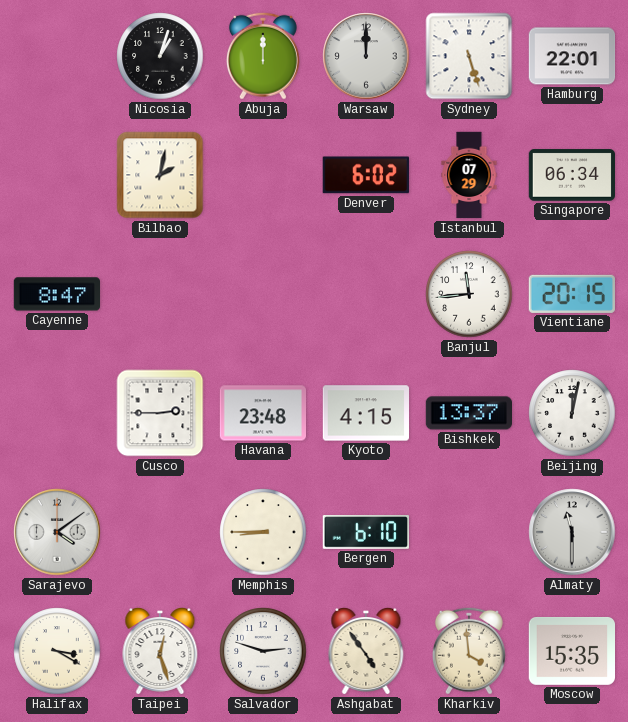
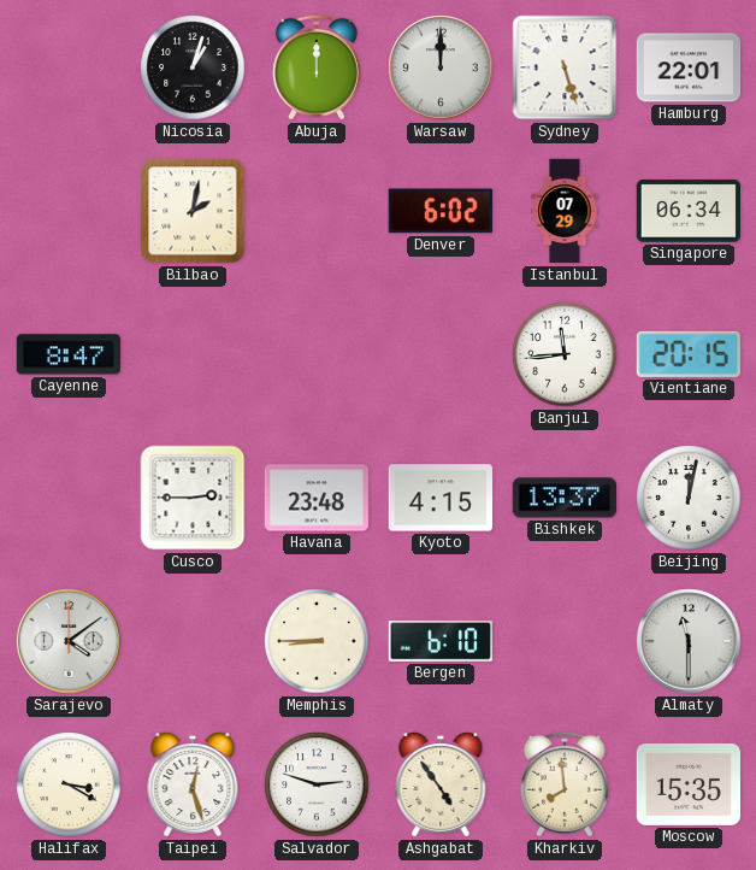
Kharkiv: 3:59 -> 7:59 (565, 784)
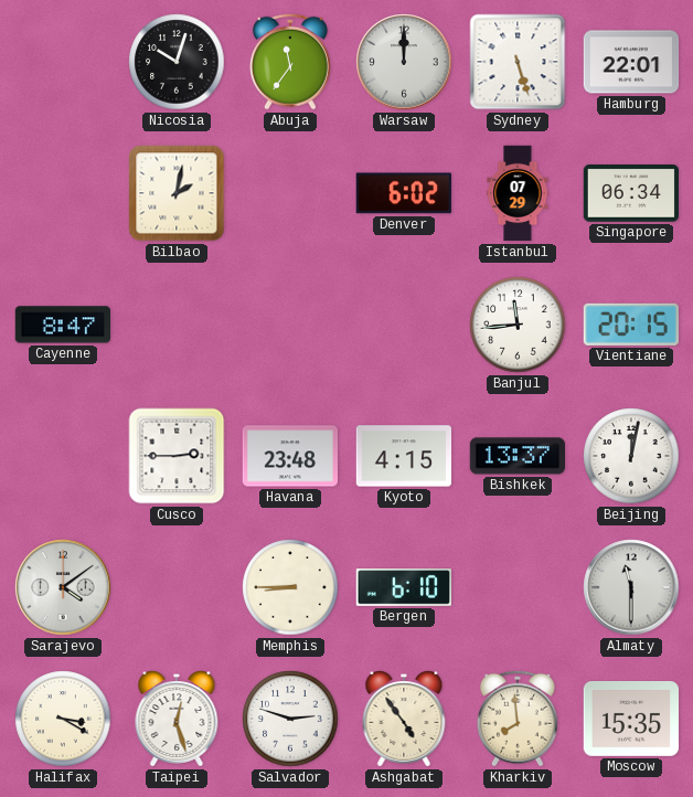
Nicosia: 1:03 -> 10:03 (177, 62)
Abuja: 12:00 -> 11:36 (290, 62)
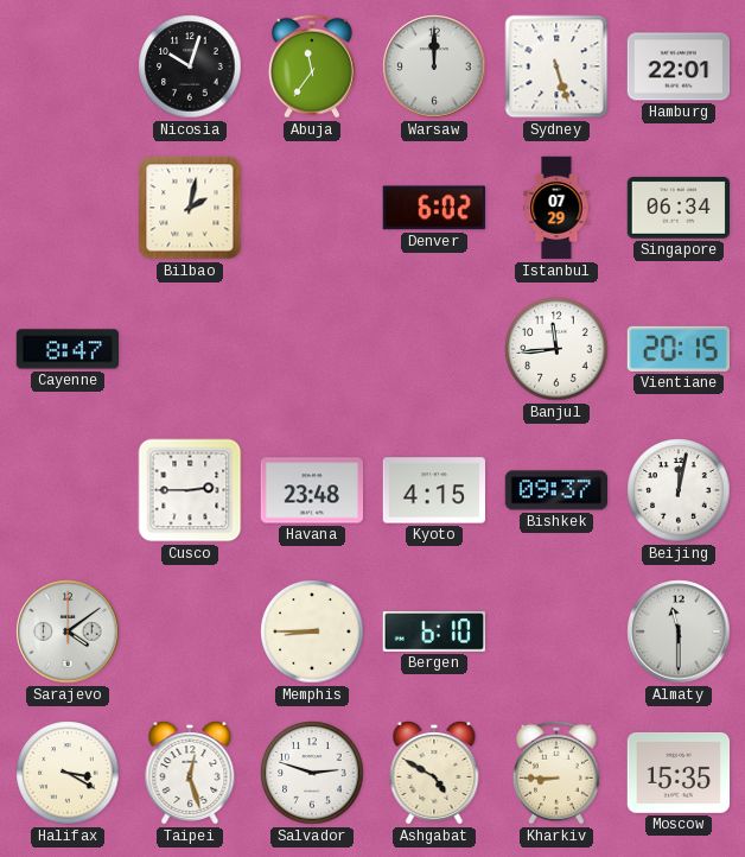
Bishkek: 13:37 -> 09:37 (555, 490)
Ashgabat: 4:54 -> 4:50 (434, 774)
Kharkiv: 7:59 -> 8:45 (556, 773)
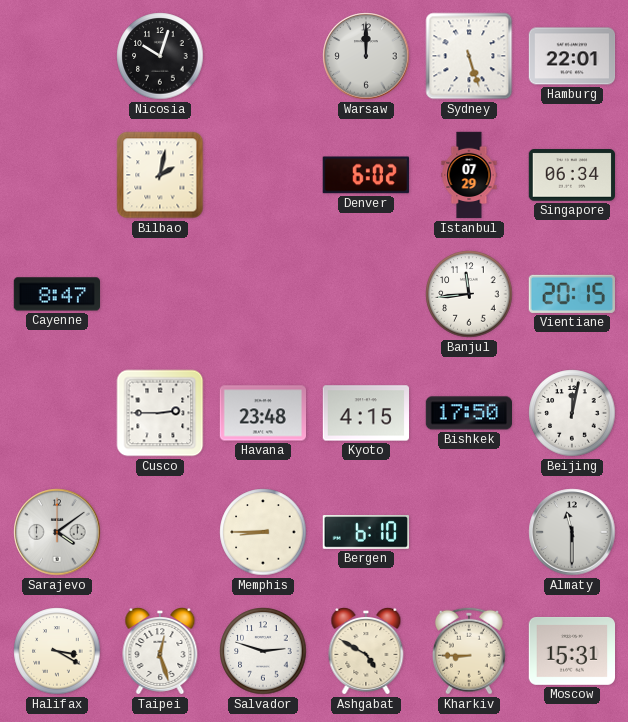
Abuja: 11:36 -> none (312, 66)
Bishkek: 09:37 -> 17:50 (468, 413)
Moscow: 15:35 -> 15:31 (572, 651)
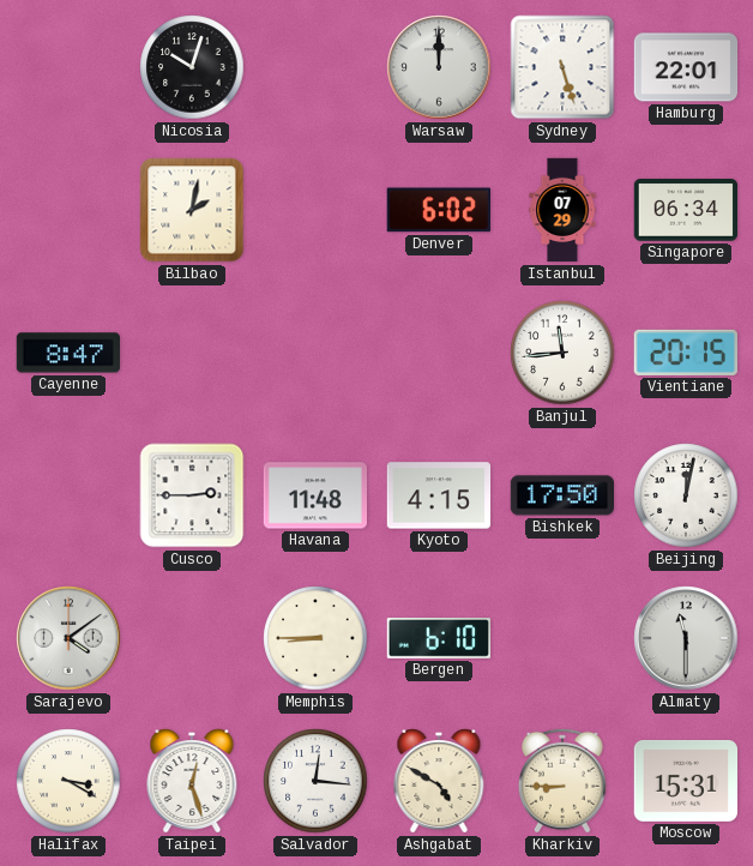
Havana: 23:48 -> 11:48 (314, 495)
Salvador: 2:48 -> 12:16 (315, 781)
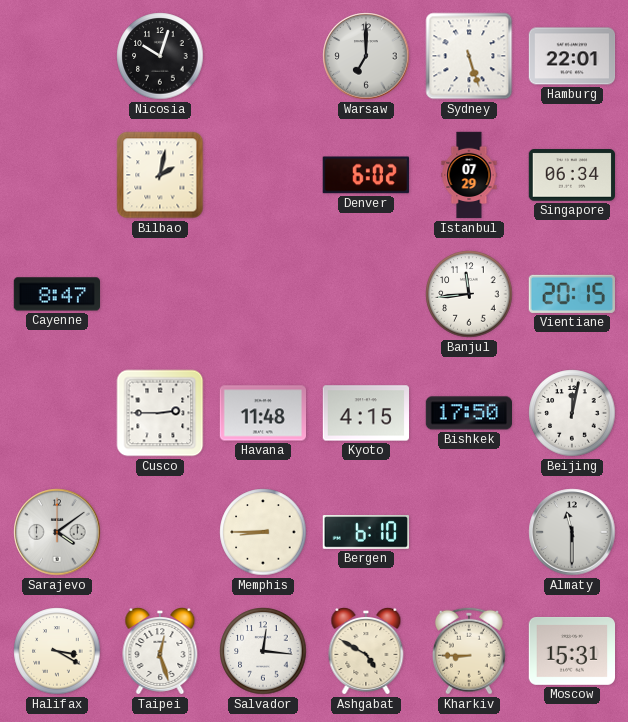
Warsaw: 12:00 -> 7:00 (366, 56)
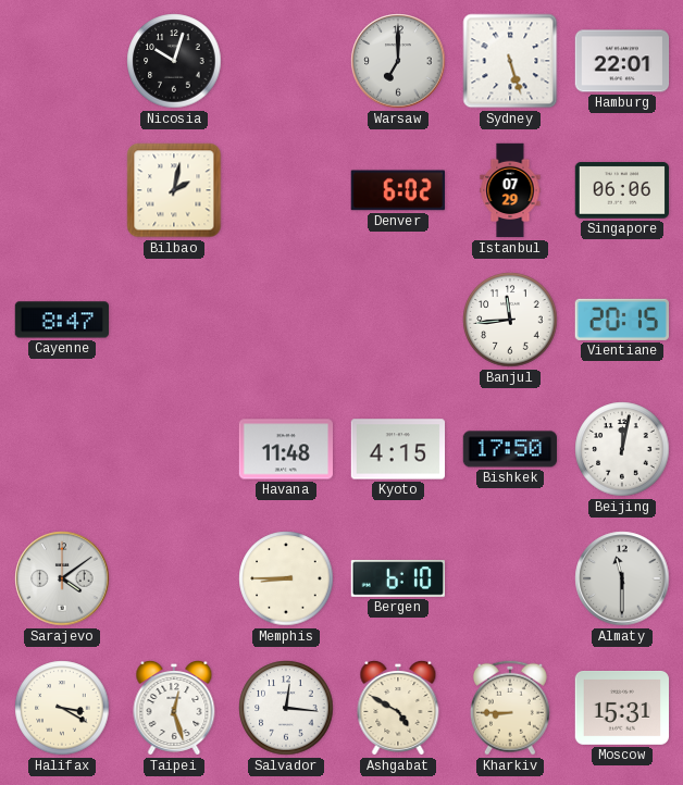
Singapore: 06:34 -> 06:06 (621, 190)
Cusco: 2:45 -> none (160, 413)
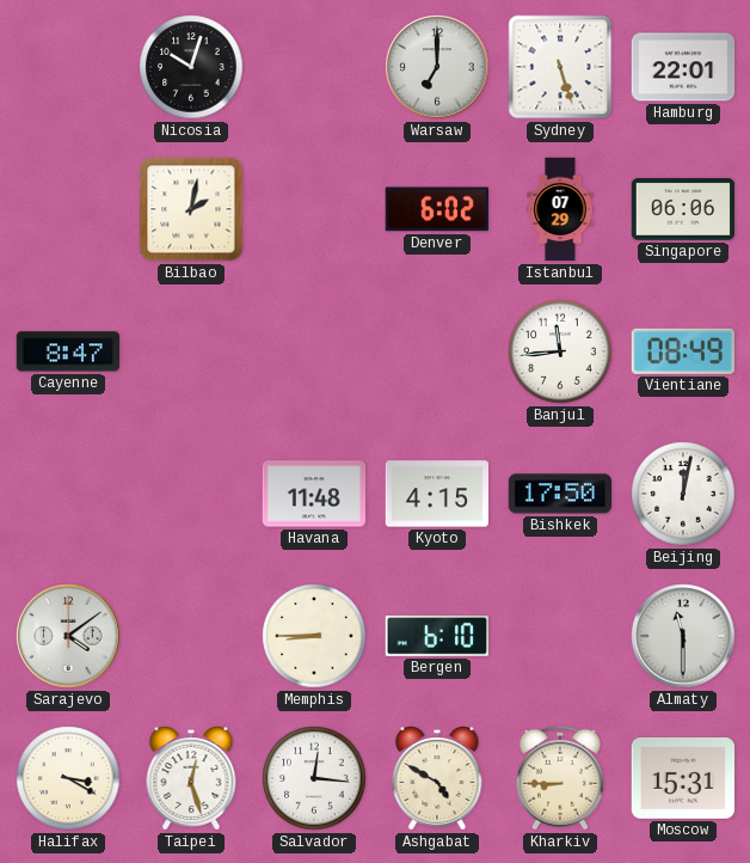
Vientiane: 20:15 -> 08:49 (682, 351)
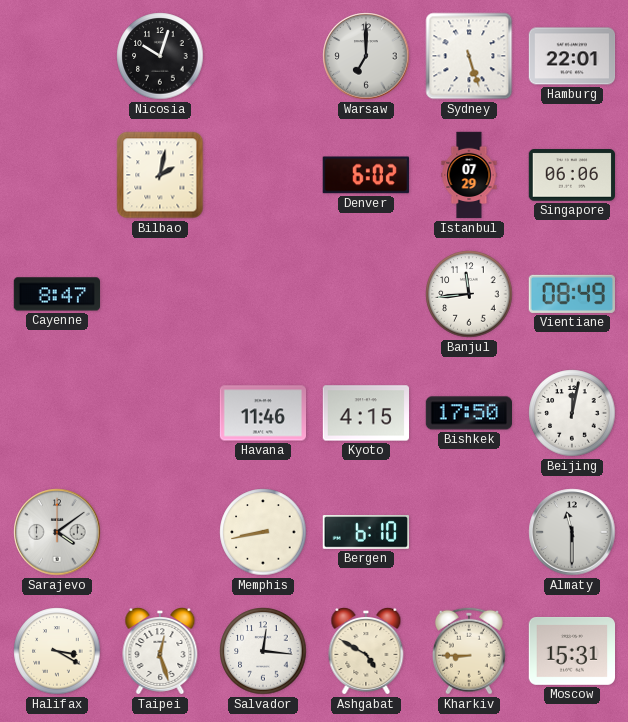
Havana: 11:48 -> 11:46 (262, 413)
Memphis: 8:45 -> 8:43 (263, 532)
